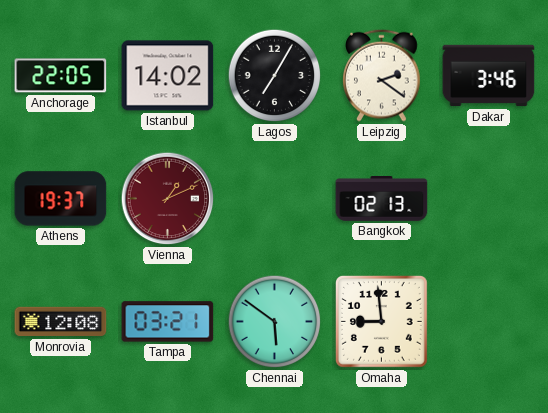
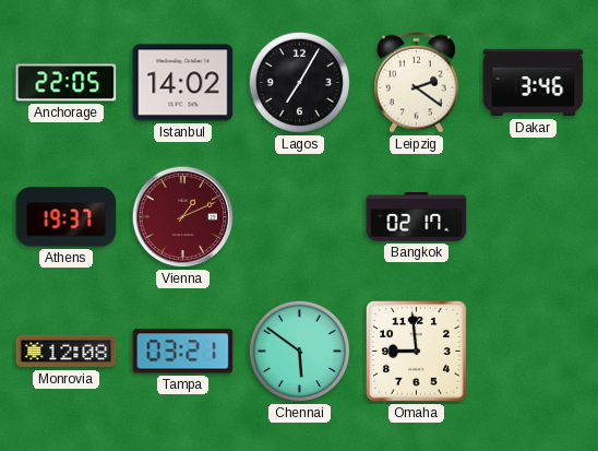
Bangkok: 02:13 -> 02:17 (417, 217)
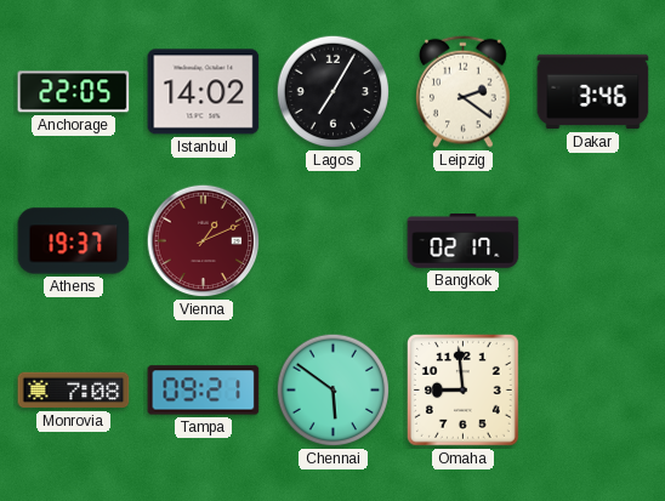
Monrovia: 12:08 -> 7:08 (74, 391)
Tampa: 03:21 -> 09:21 (204, 391)
